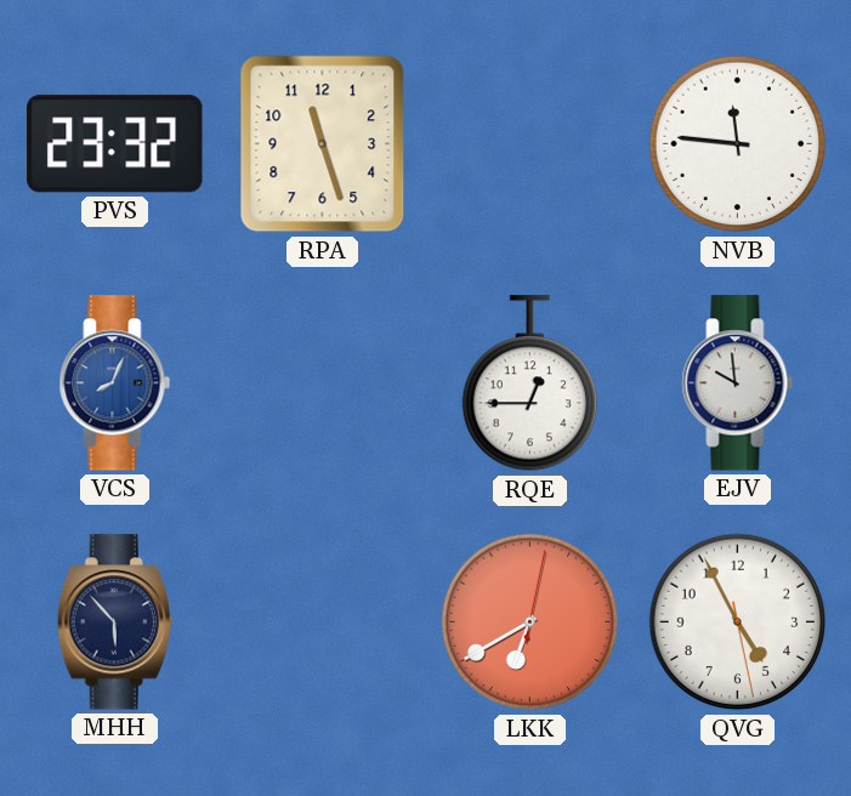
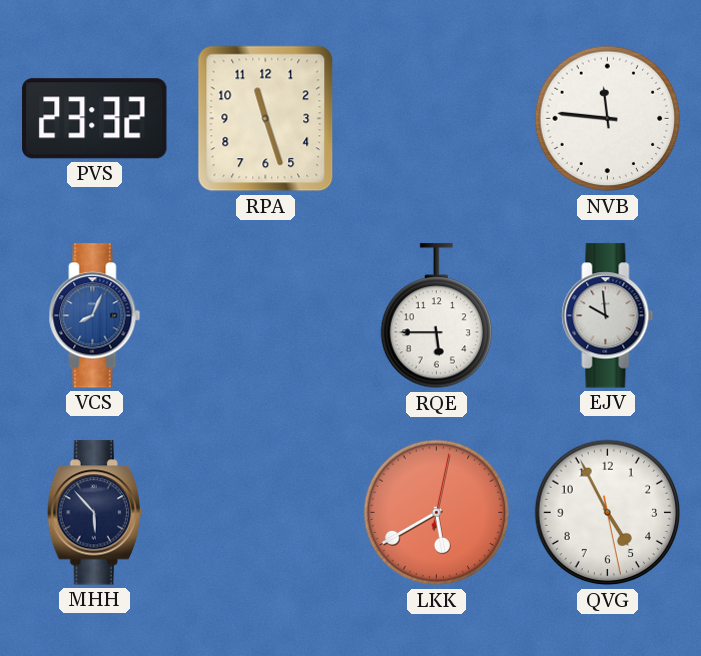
RQE: 12:45 -> 5:45 (436, 316)
LKK: 6:40 -> 5:40 (437, 513)
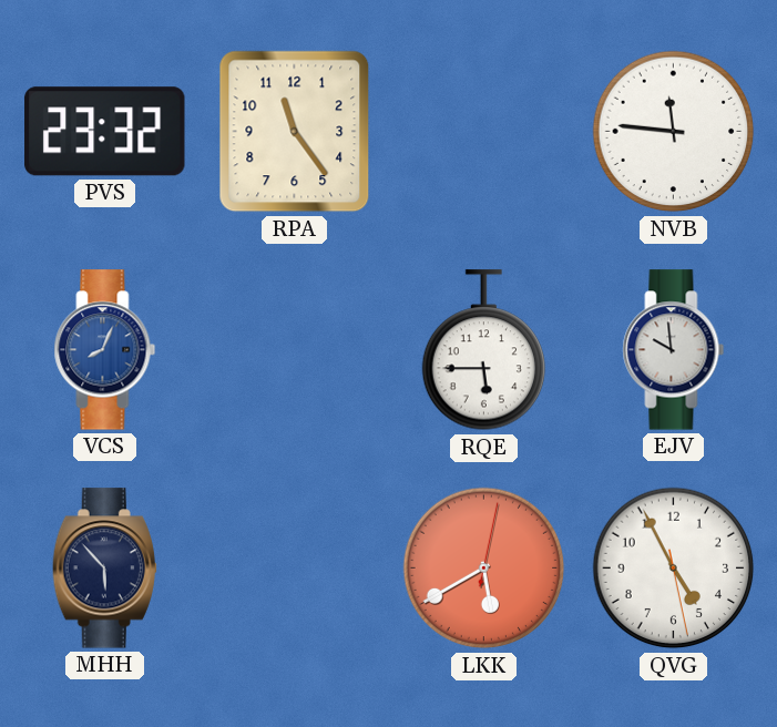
RPA: 11:27 -> 11:24 (295, 132)
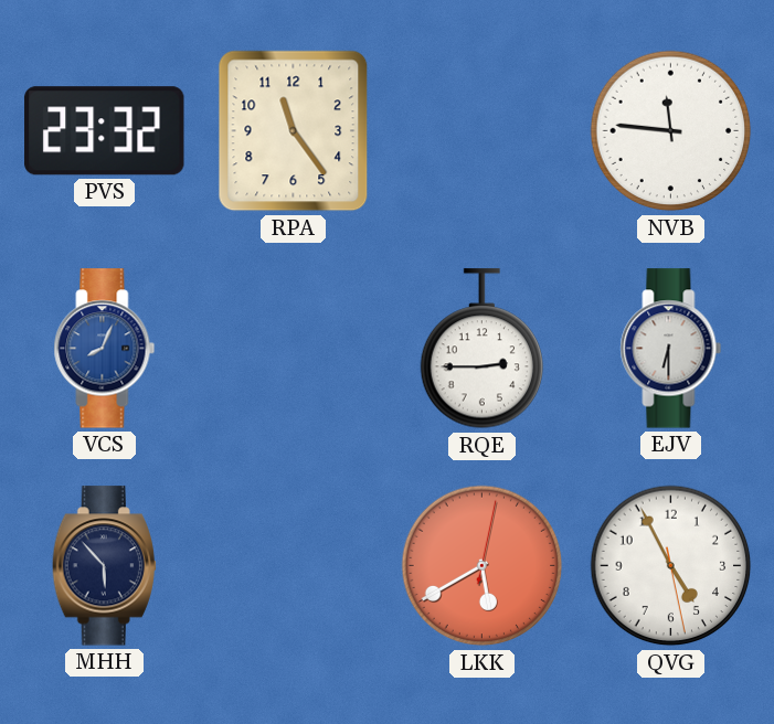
RQE: 5:45 -> 2:45 (481, 349)
EJV: 9:59 -> 6:30 (671, 349)
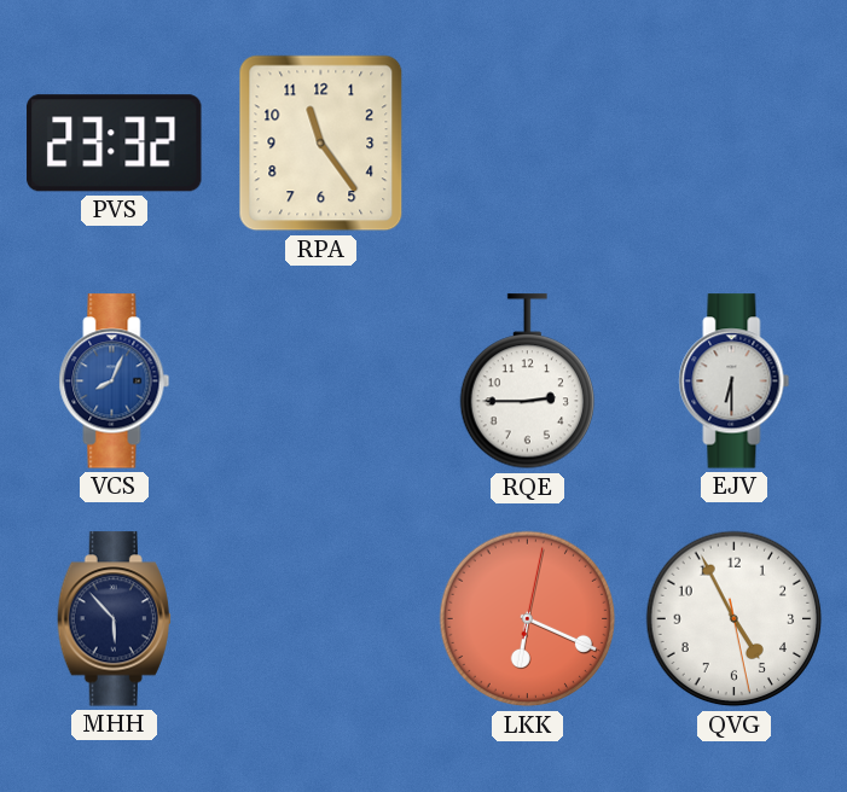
NVB: 11:46 -> none (671, 131)
LKK: 5:40 -> 6:19 (528, 619)
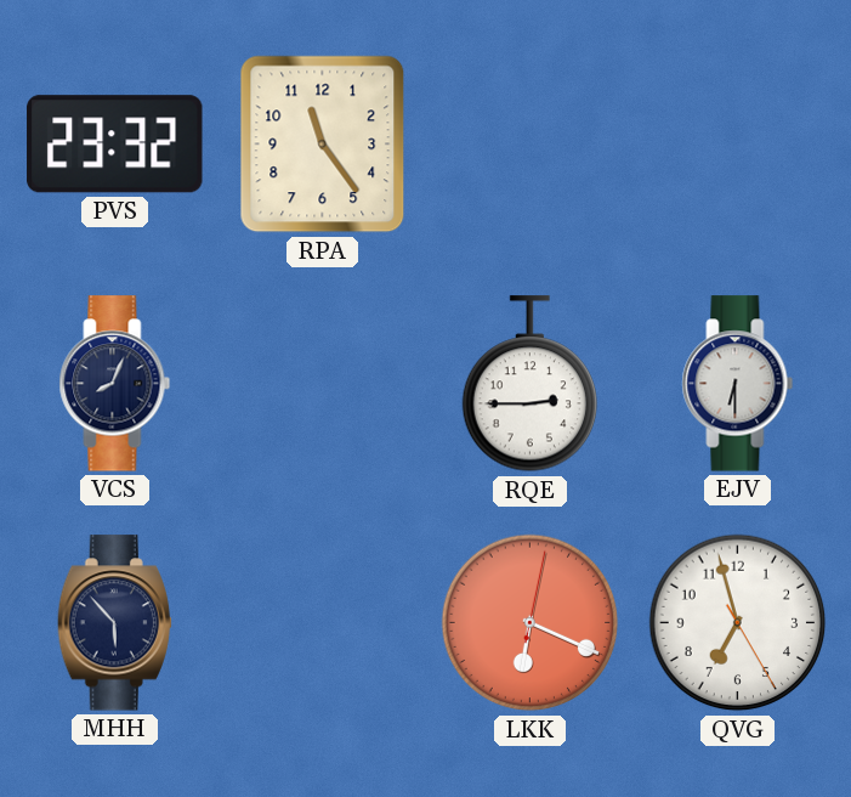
VCS dial: blue -> navy (115, 384)
QVG: 4:55 -> 6:57 (738, 623)
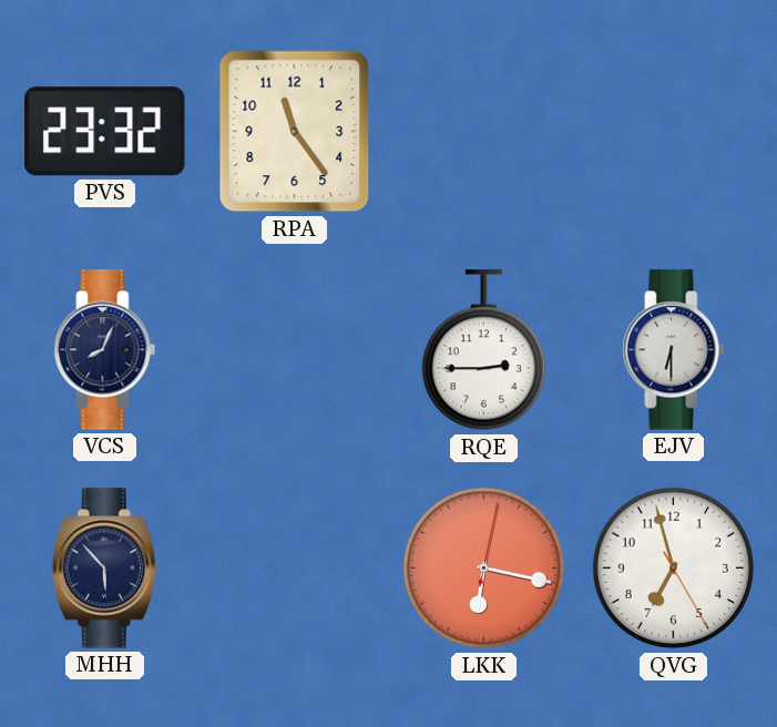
LKK: 6:19 -> 6:17 (484, 569)
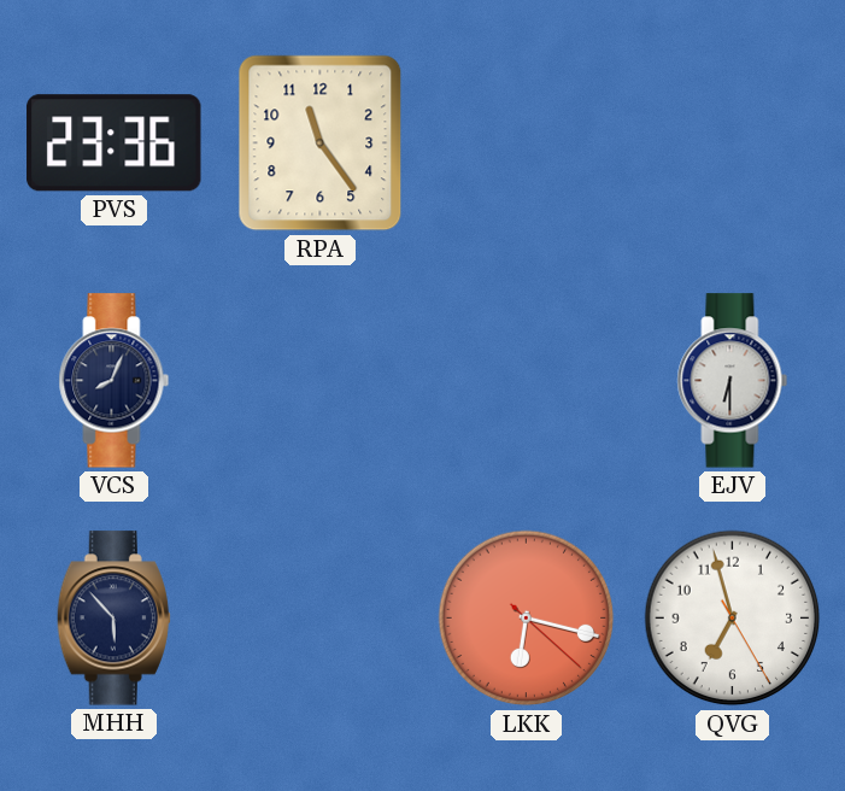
PVS: 23:32 -> 23:36 (115, 143)
RQE: 2:45 -> none (483, 350)
LKK: 6:17:02 -> 6:17:22 (527, 619)
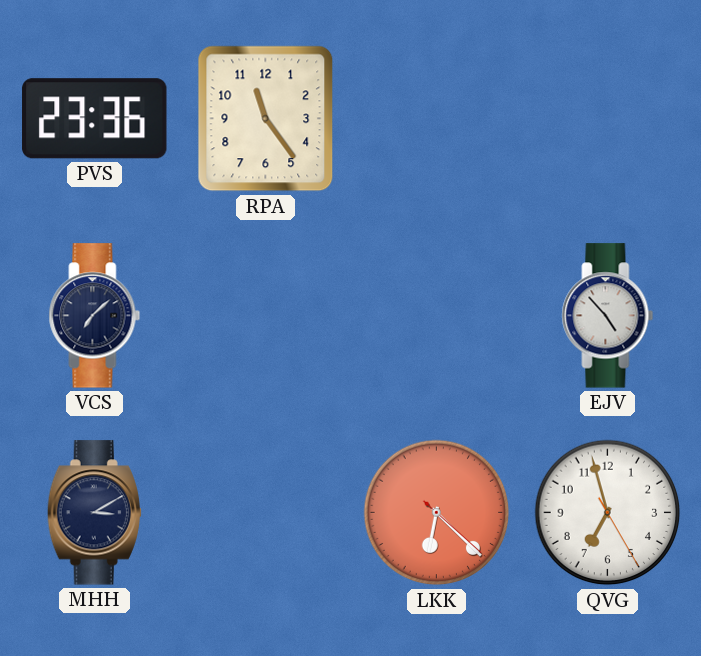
VCS: 8:04 -> 7:08 (95, 316)
EJV: 6:30 -> 4:53 (608, 316)
MHH: 5:53 -> 3:10 (94, 513)
LKK: 6:17 -> 6:22 (437, 513)
